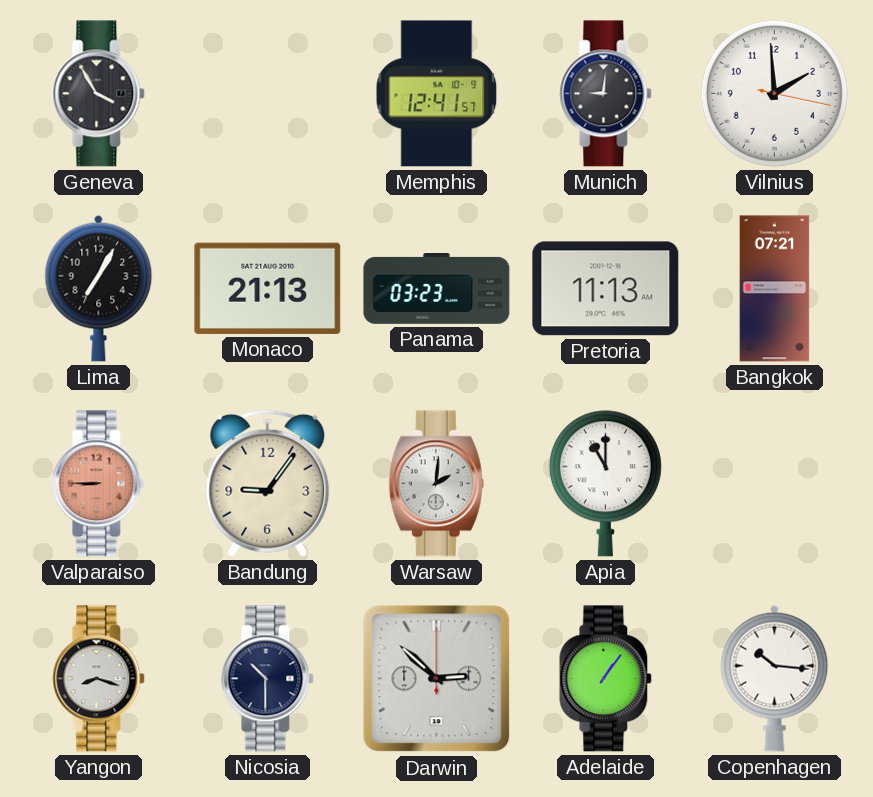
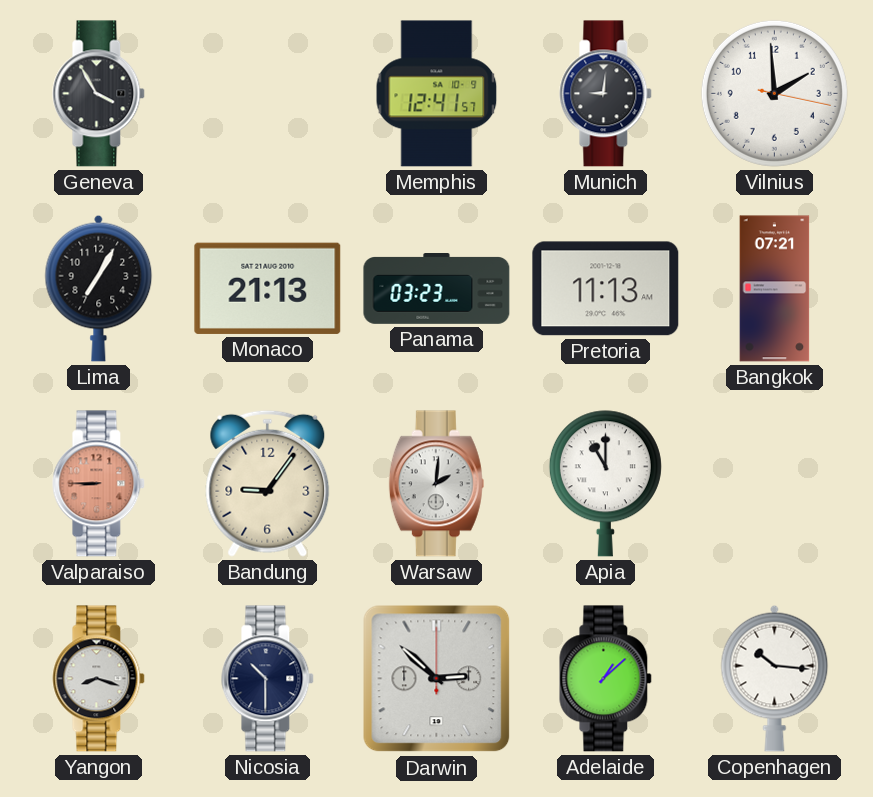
Adelaide: 1:06 -> 1:08 (606, 679)
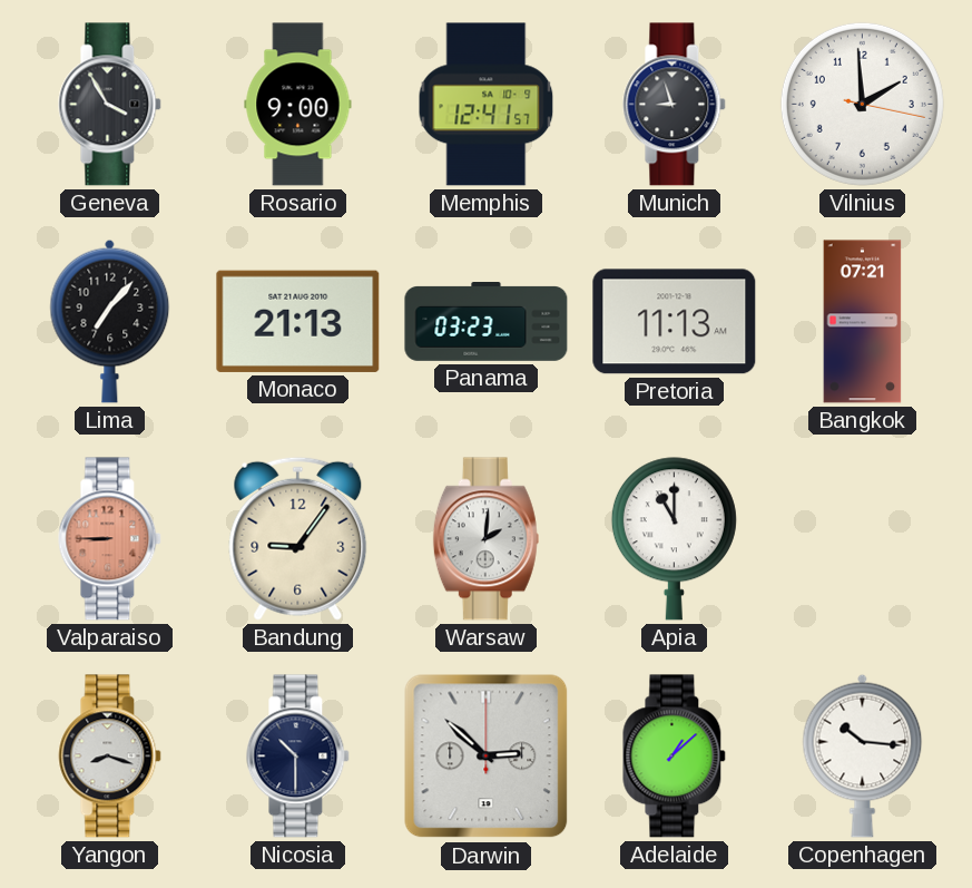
Rosario: none -> 9:00 (298, 105)
Munich: 9:01 -> 8:57 (675, 105)
Lima: 7:05 -> 7:07 (110, 321)
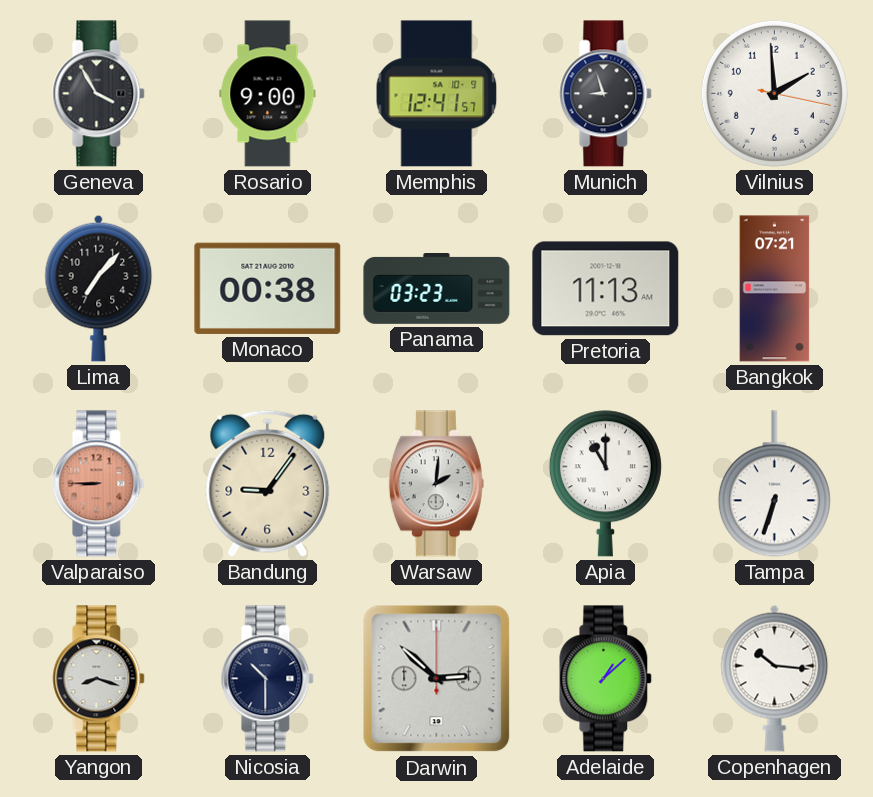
Monaco: 21:13 -> 00:38 (268, 288)
Tampa: none -> 6:33 (774, 484)
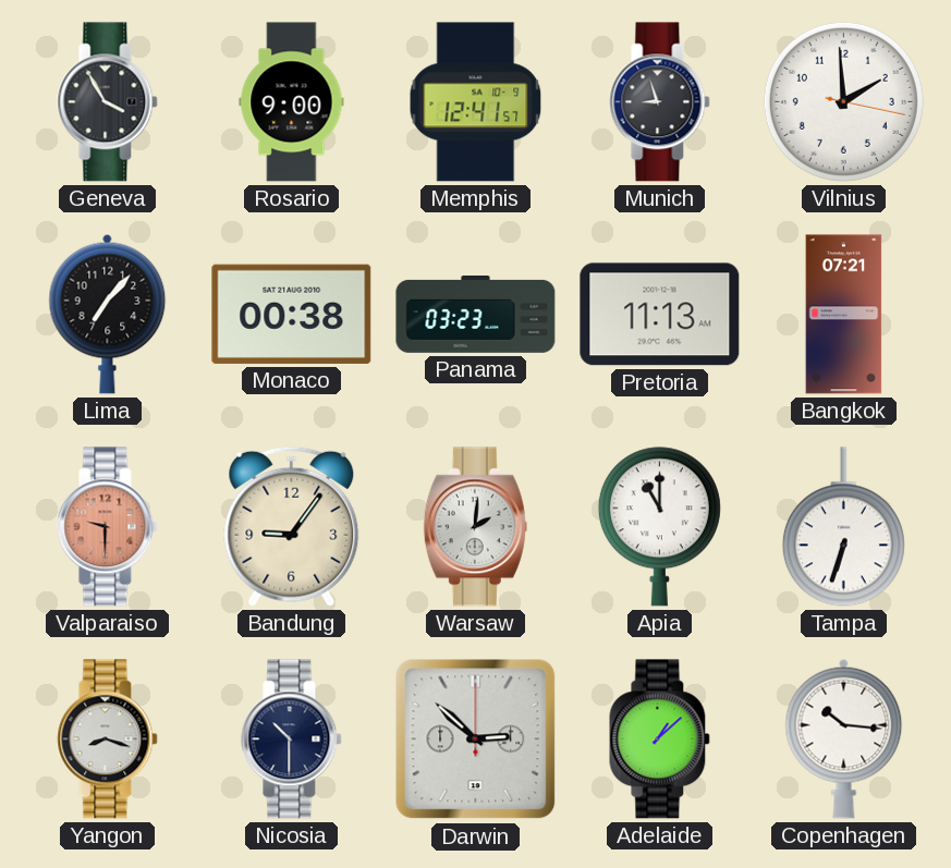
Valparaiso: 8:45 -> 9:30 (108, 527)
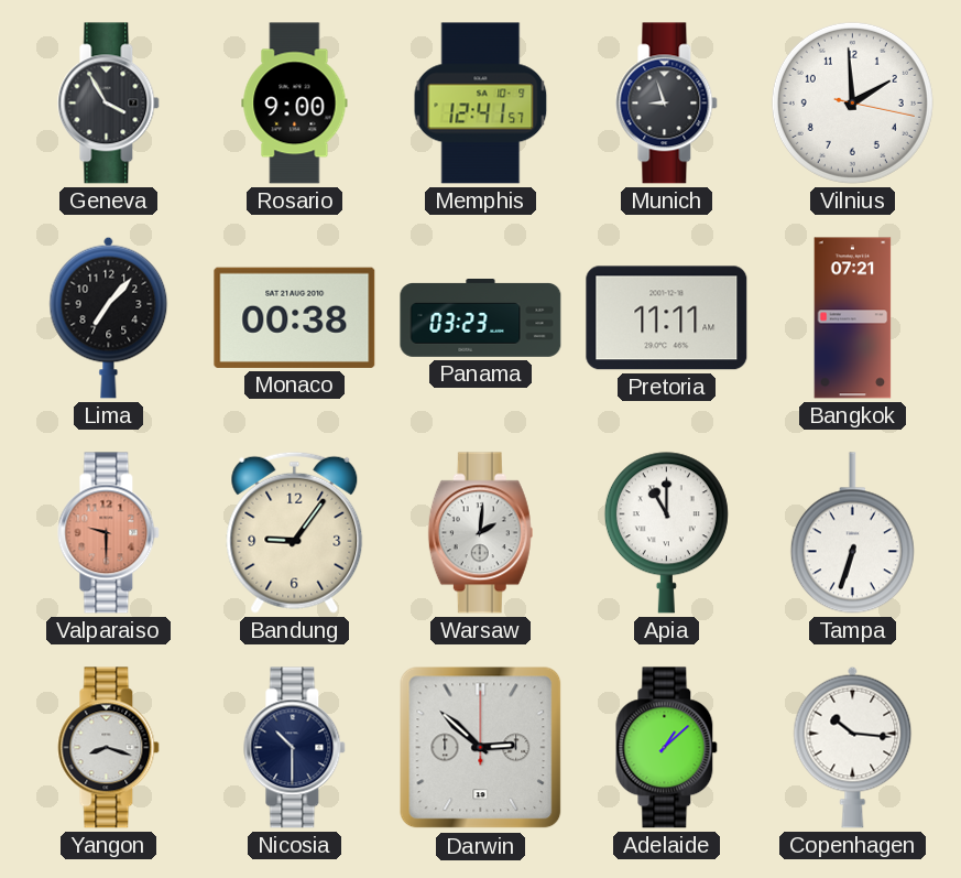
Pretoria: 11:13 -> 11:11 (667, 318)
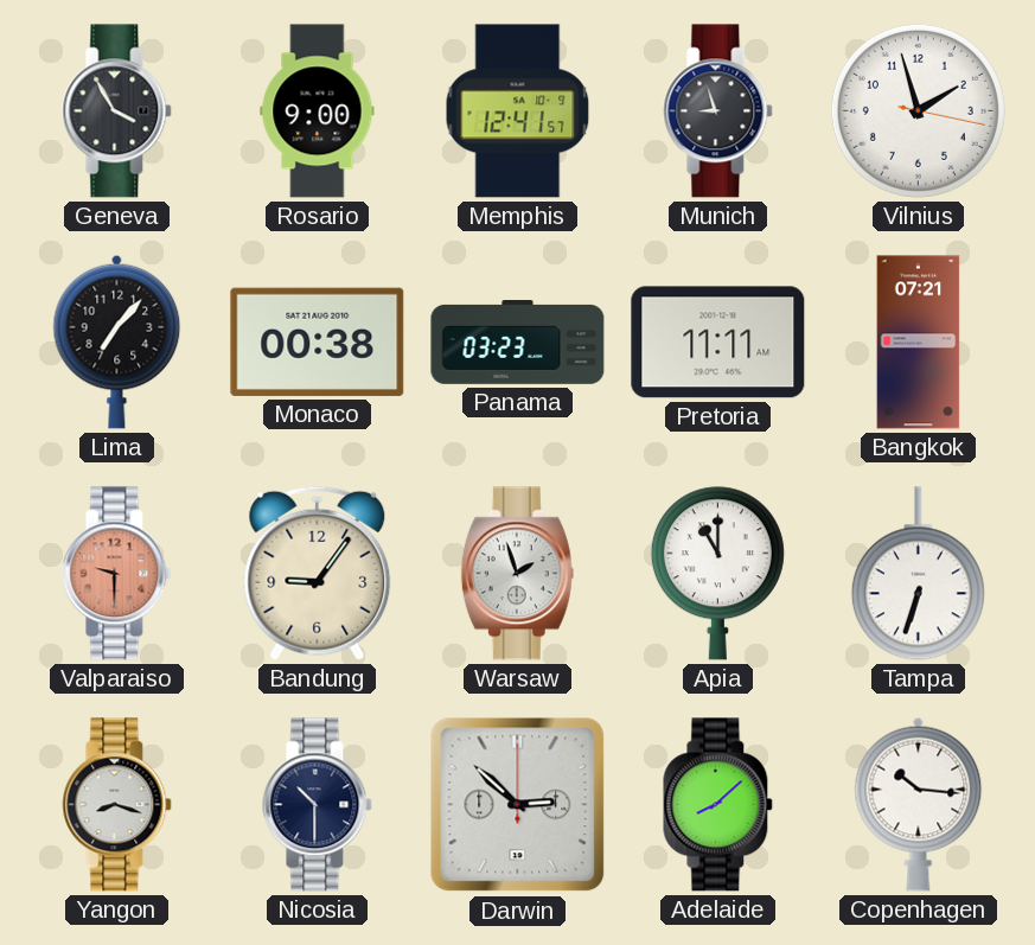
Vilnius: 1:59 -> 1:57 (918, 110)
Warsaw: 2:01 -> 1:57 (517, 574)
Adelaide: 1:08 -> 8:08 (718, 805)
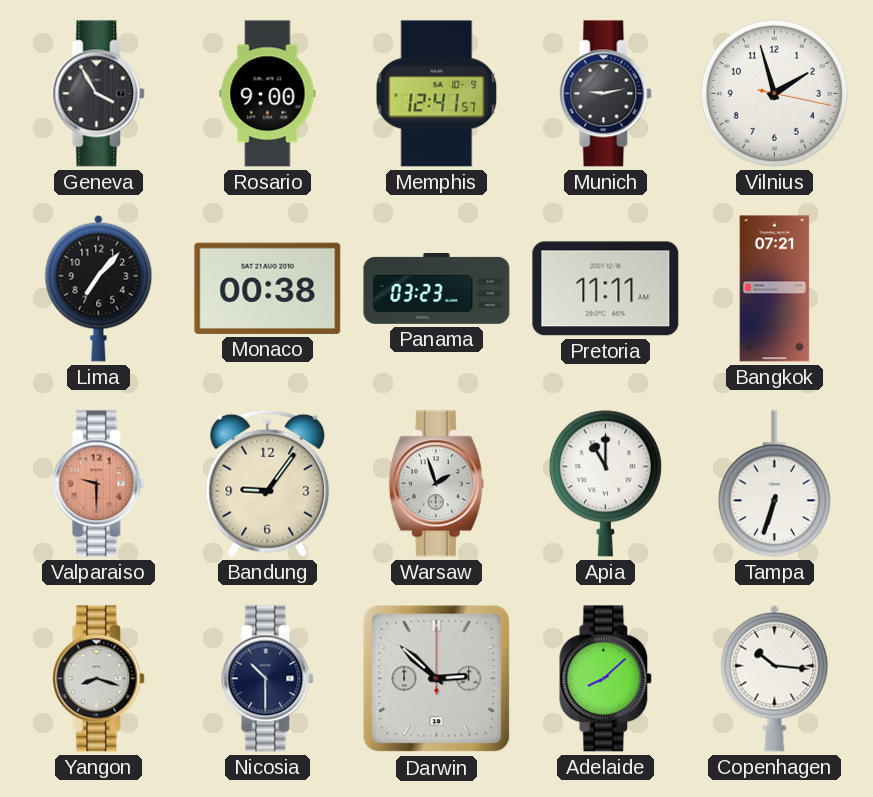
Munich: 8:57 -> 9:13 (606, 94)
